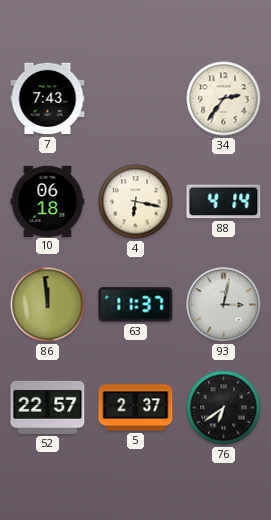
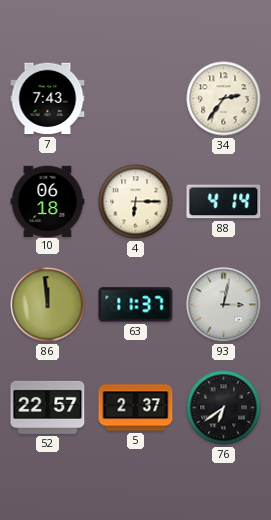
4: 6:17 -> 6:15 (136, 202)
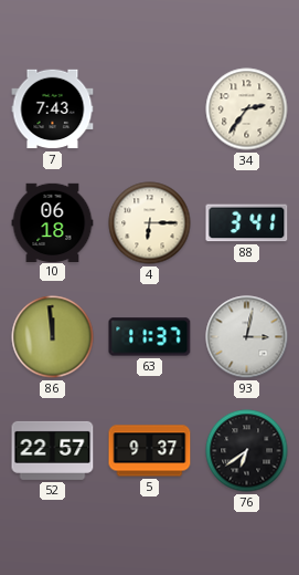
88: 4:14 -> 3:41 (247, 223)
5: 2:37 -> 9:37 (150, 451)
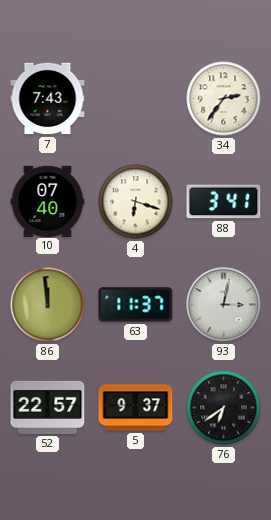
10: 06:18 -> 07:40 (48, 201)
4: 6:15 -> 6:18 (136, 202)
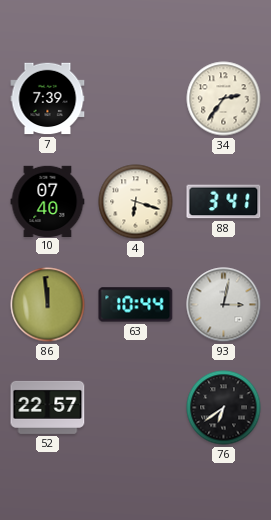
7: 7:43 -> 7:39 (48, 99)
63: 11:37 -> 10:44 (136, 305)
5: 9:37 -> none (136, 408)
